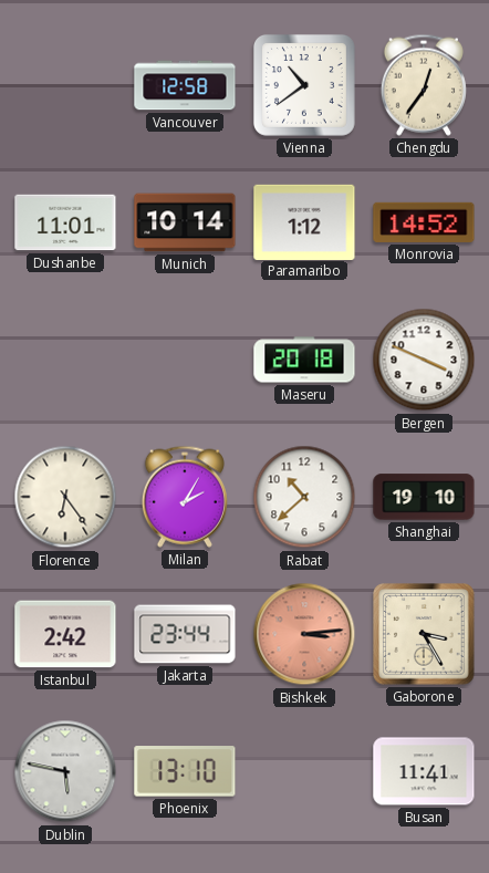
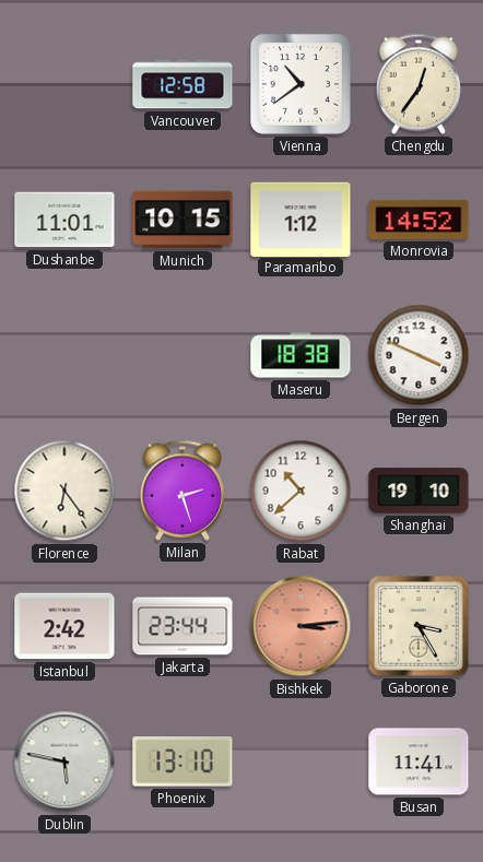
Munich: 10:14 -> 10:15 (182, 220)
Maseru: 20:18 -> 18:38 (301, 355)
Milan: 2:05 -> 2:27 (182, 491)
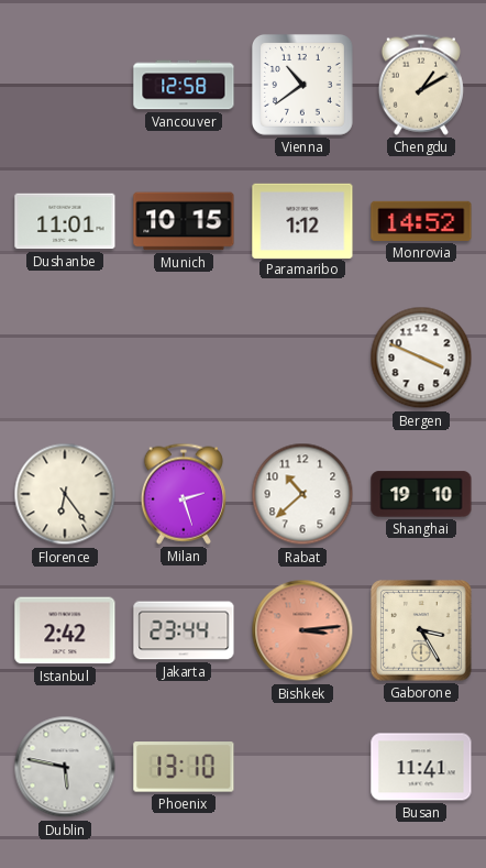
Chengdu: 12:36 -> 1:10 (421, 85)
Maseru: 18:38 -> none (301, 355)
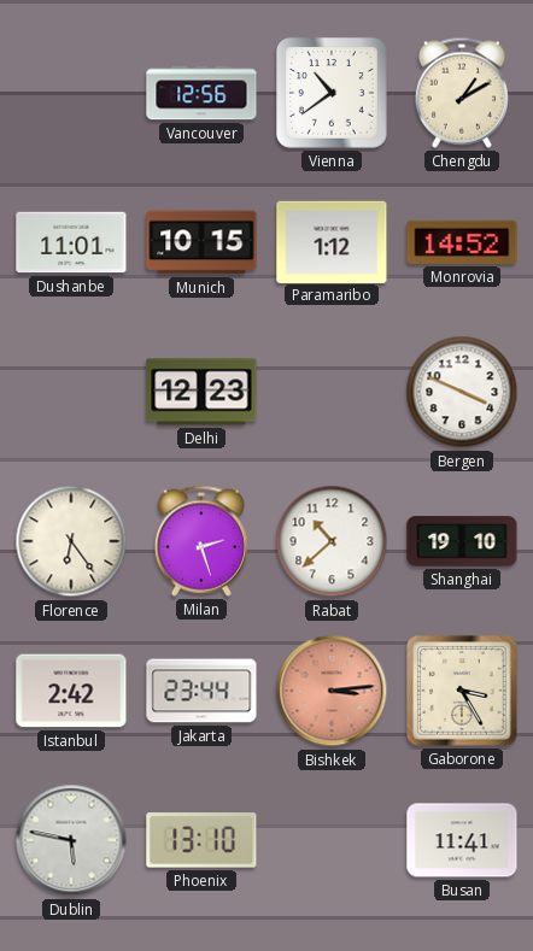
Vancouver: 12:58 -> 12:56 (201, 93)
Delhi: none -> 12:23 (201, 392)
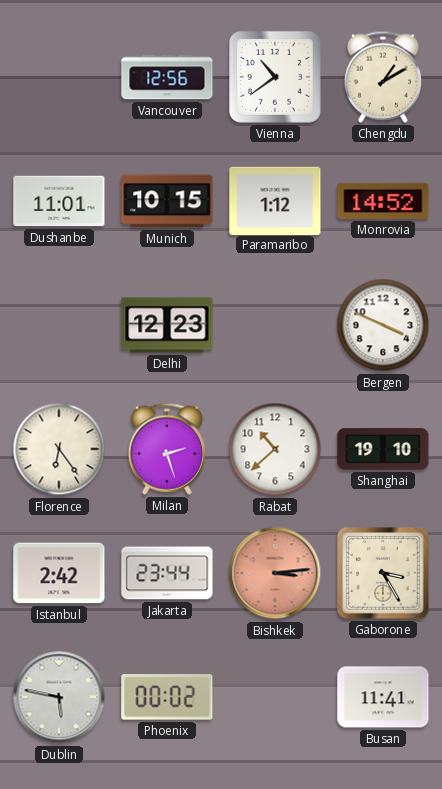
Phoenix: 13:10 -> 00:02 (167, 697)
